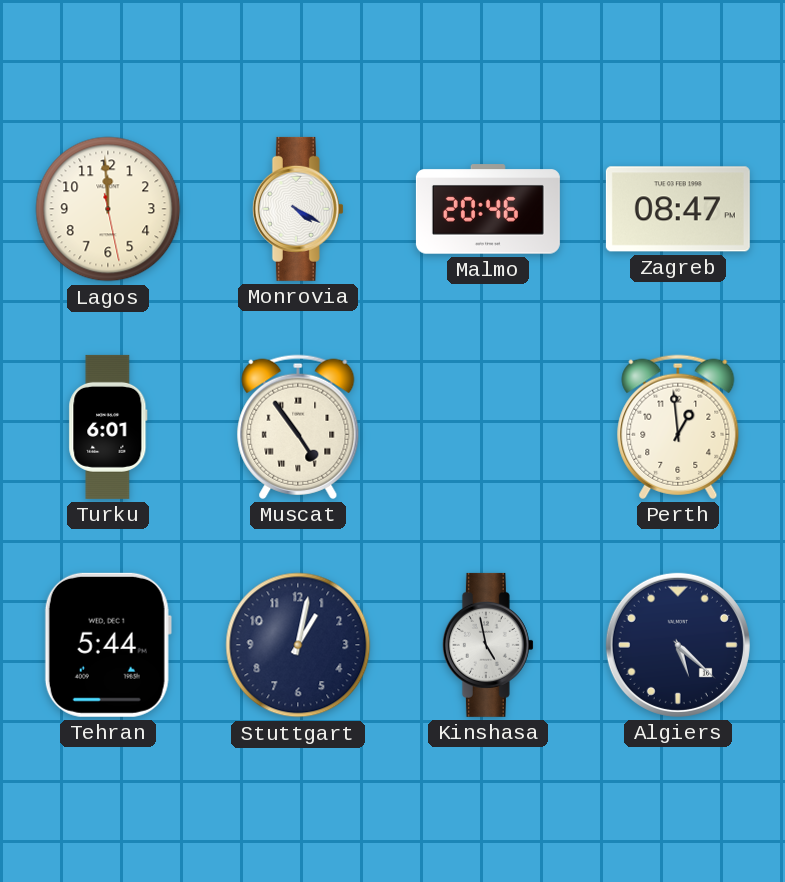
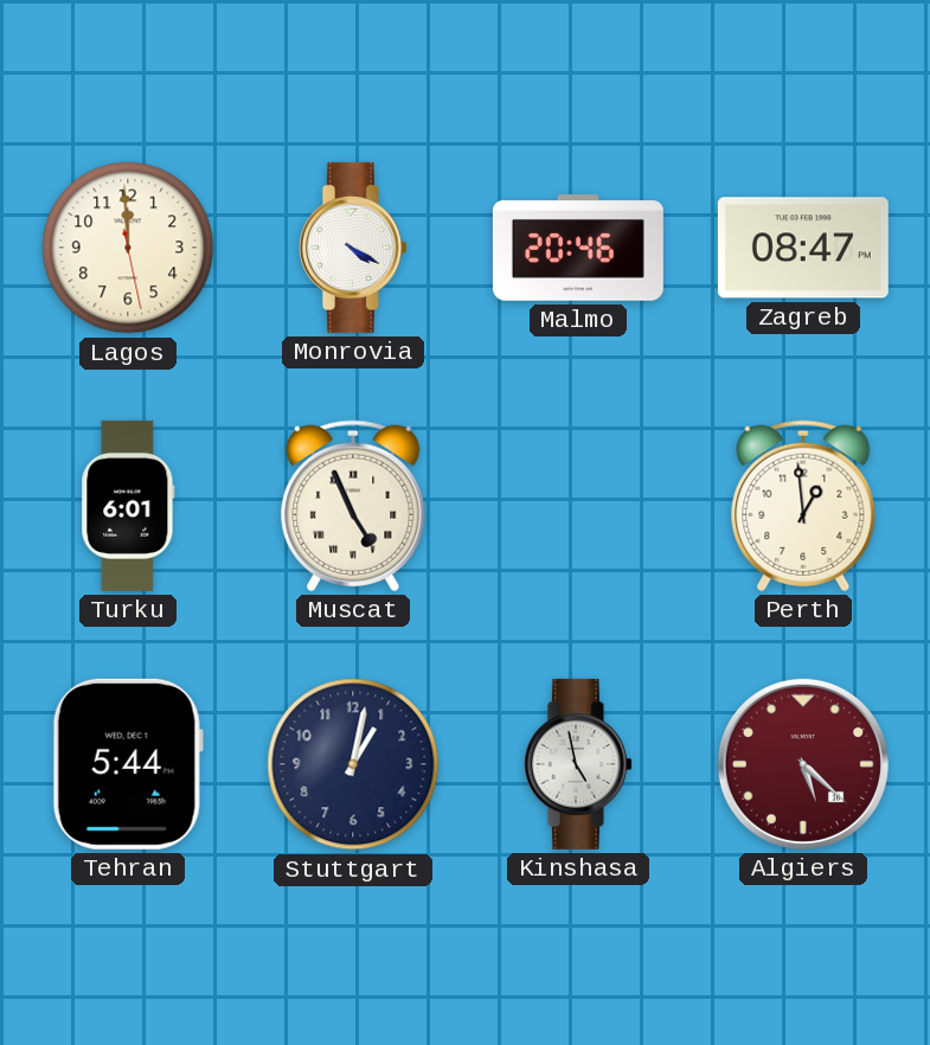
Muscat: 4:54 -> 4:56 (353, 506)
Algiers dial: navy -> burgundy (803, 764)
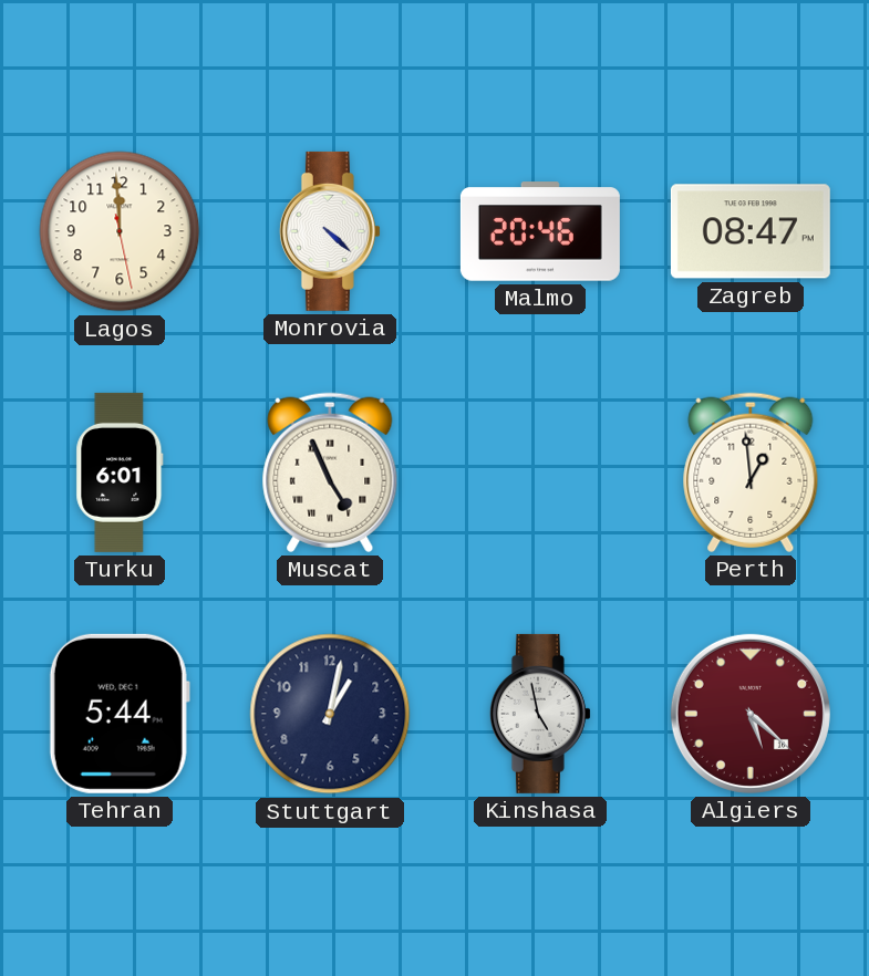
Monrovia: 4:20 -> 4:22 (330, 231)
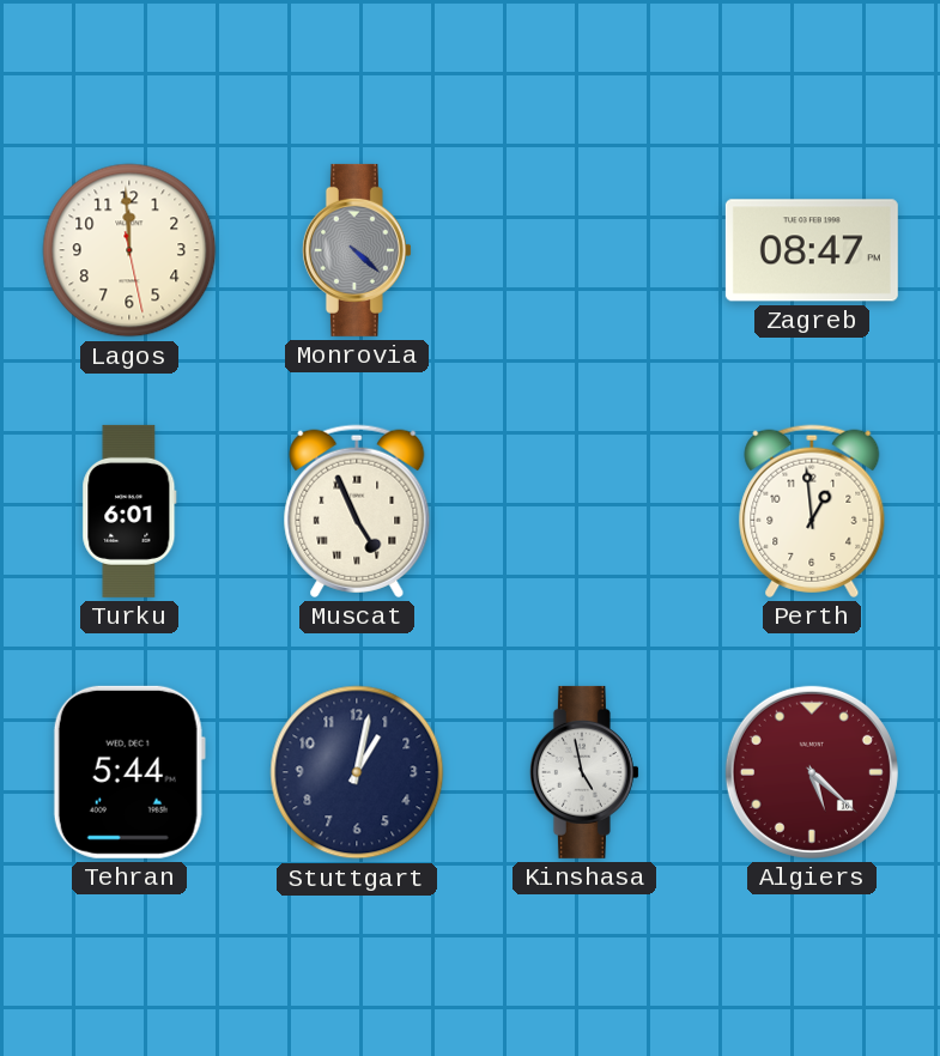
Monrovia dial: white -> grey (357, 250)
Malmo: 20:46 -> none (540, 231)
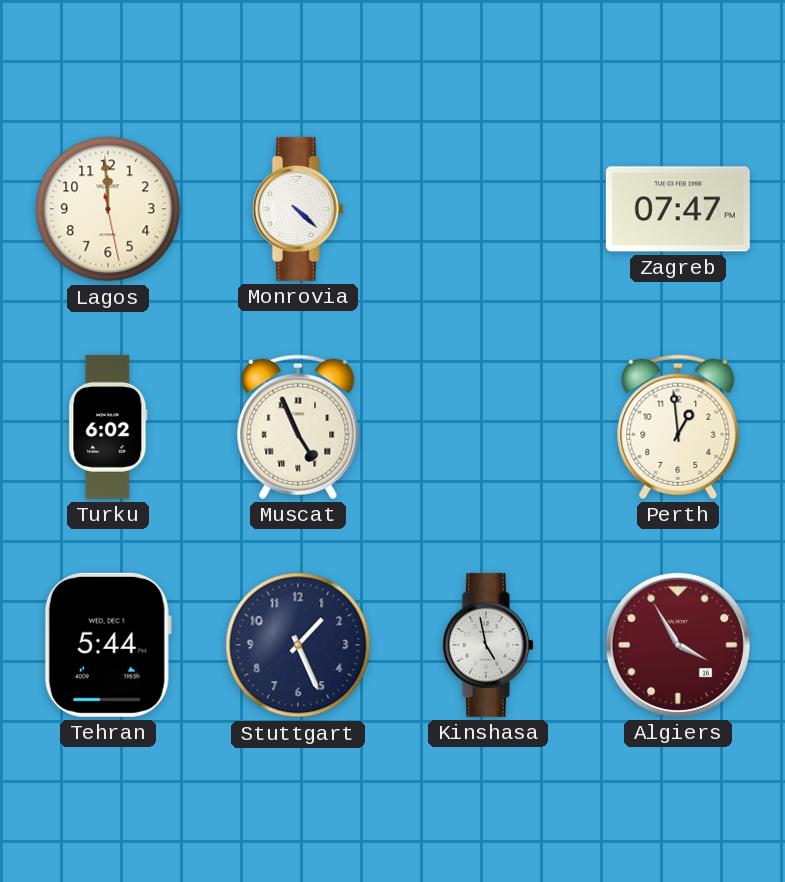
Monrovia dial: grey -> white (298, 209)
Zagreb: 08:47 -> 07:47 (678, 209)
Turku: 6:01 -> 6:02 (108, 427)
Stuttgart: 1:02 -> 1:26 (298, 645)
Algiers: 5:22 -> 3:55 (678, 645)
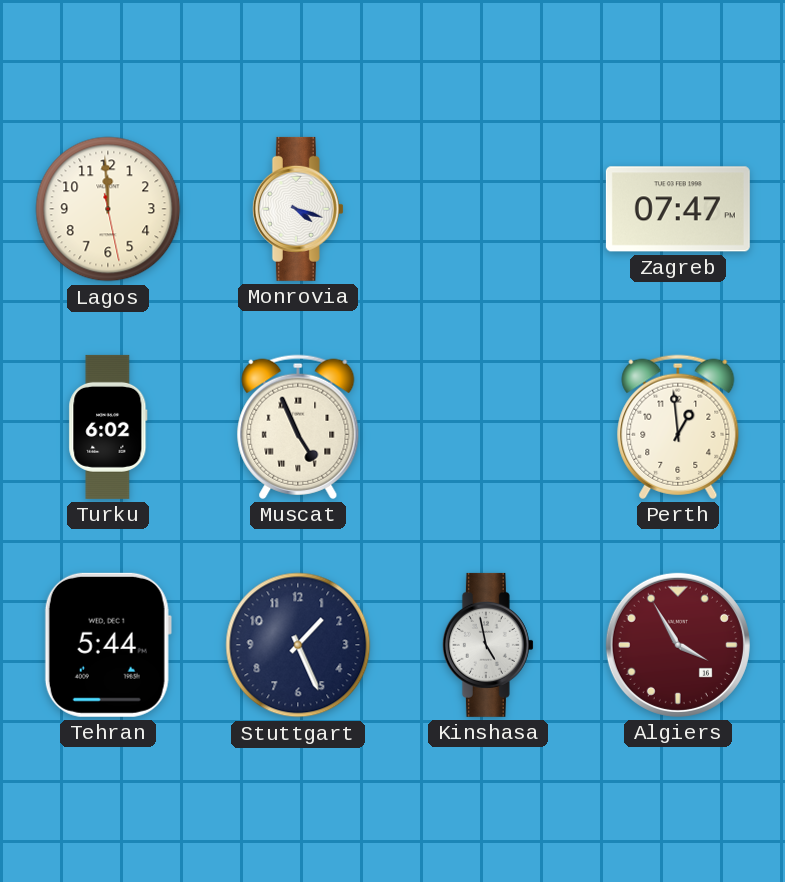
Monrovia: 4:22 -> 4:18 (298, 209)
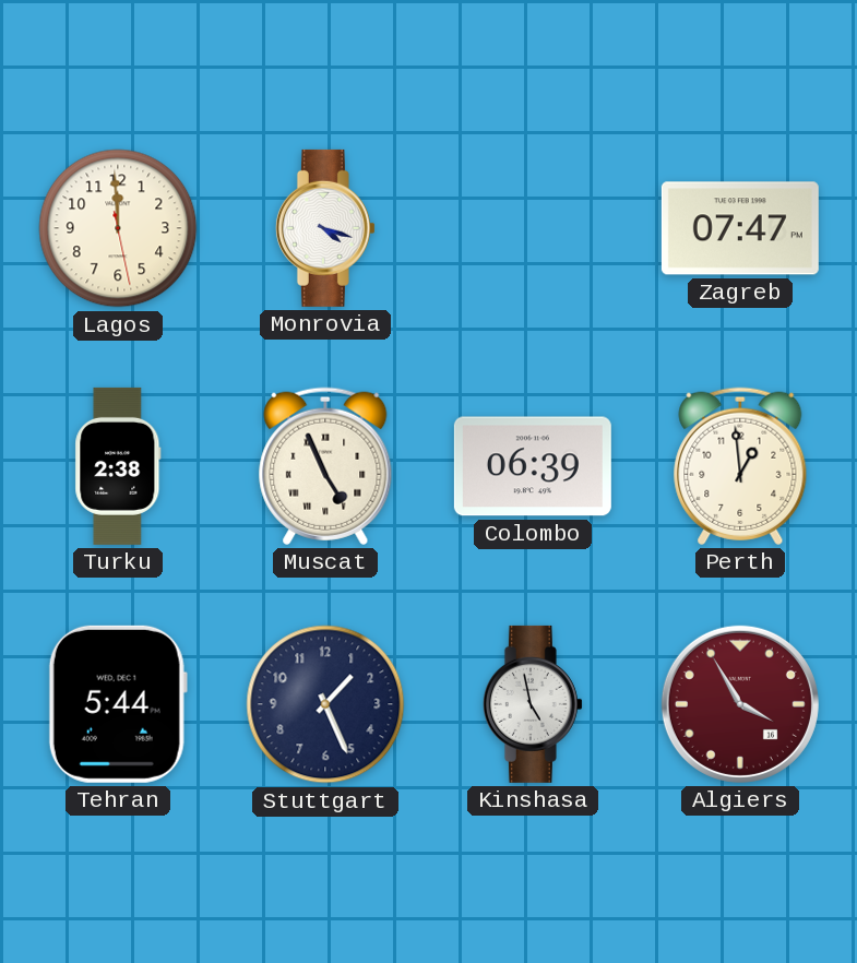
Turku: 6:02 -> 2:38 (118, 466)
Colombo: none -> 06:39 (533, 466)
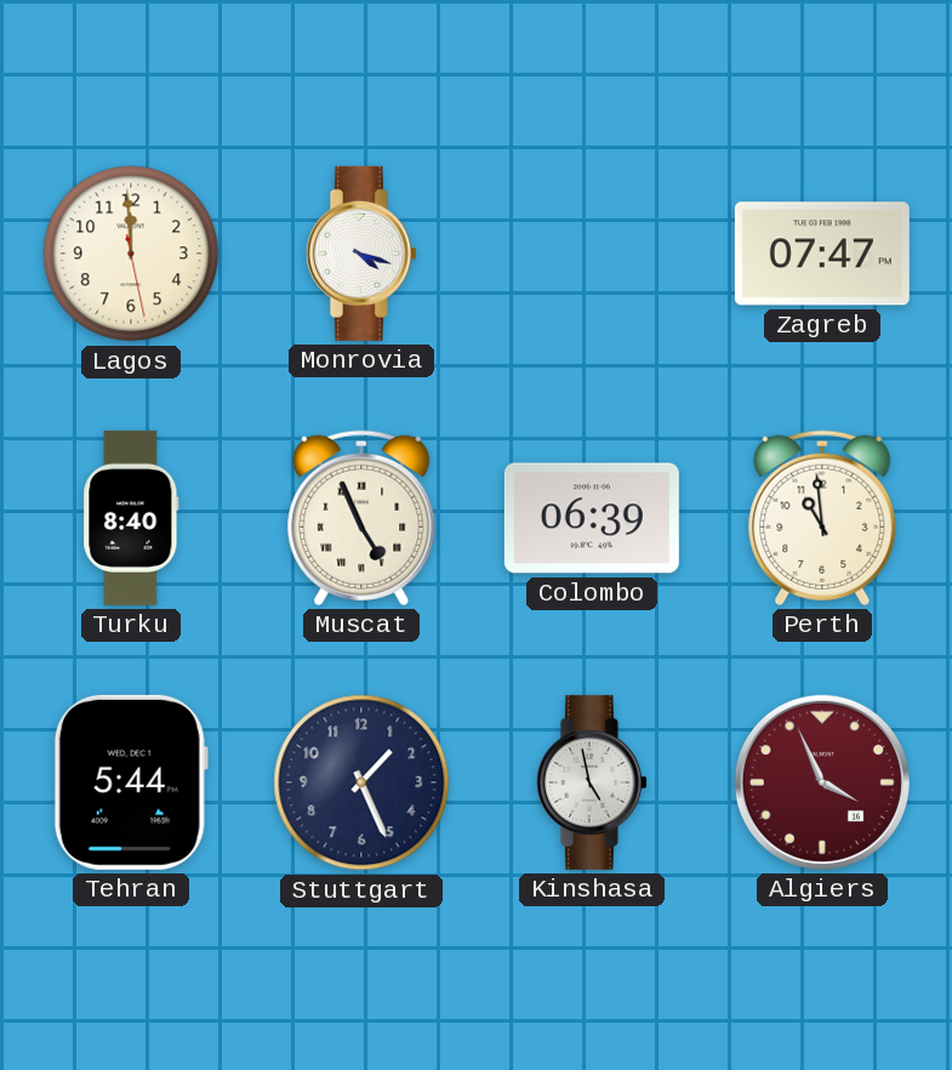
Turku: 2:38 -> 8:40 (131, 518)
Perth: 12:59 -> 10:59 (822, 518)
Algiers: 3:55 -> 3:56 (822, 782)
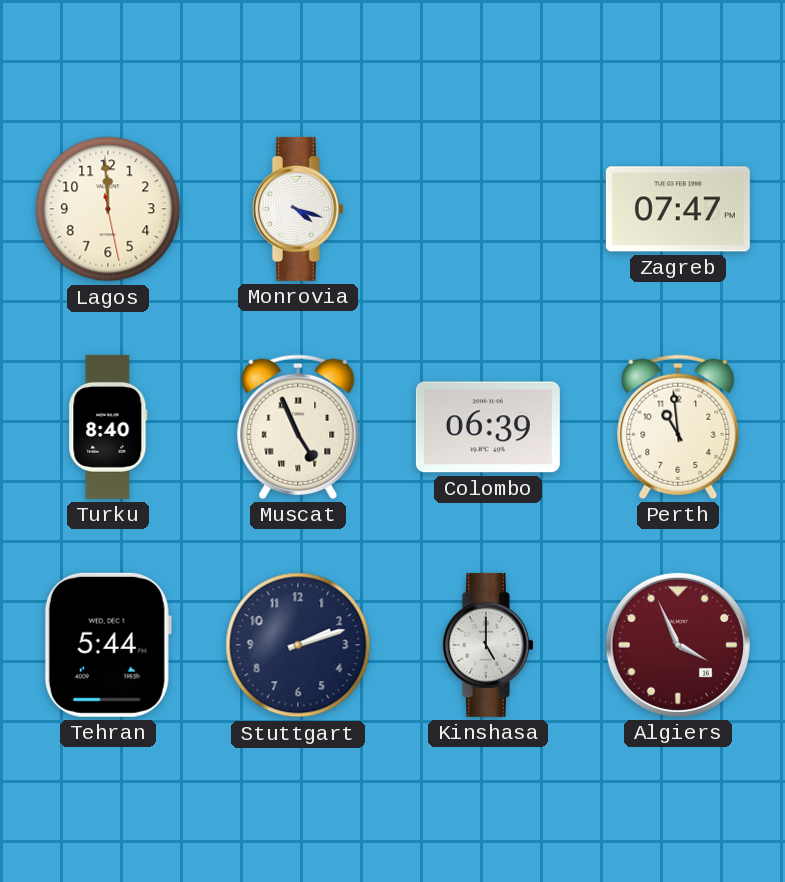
Stuttgart: 1:26 -> 2:12 (298, 645)
Kinshasa: 4:58 -> 5:00 (488, 645)
